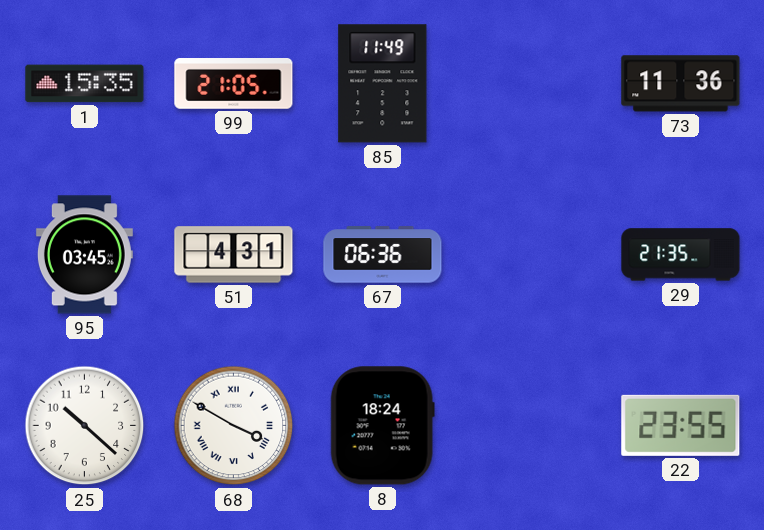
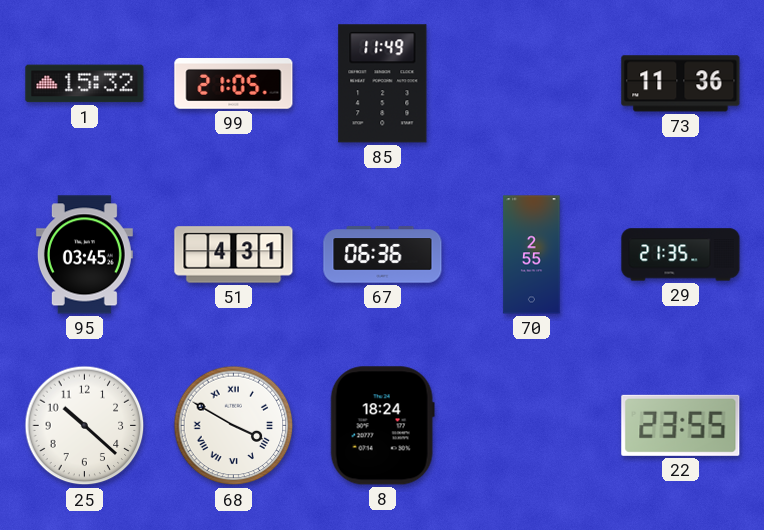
1: 15:35 -> 15:32 (85, 84)
70: none -> 2:55 (532, 255)
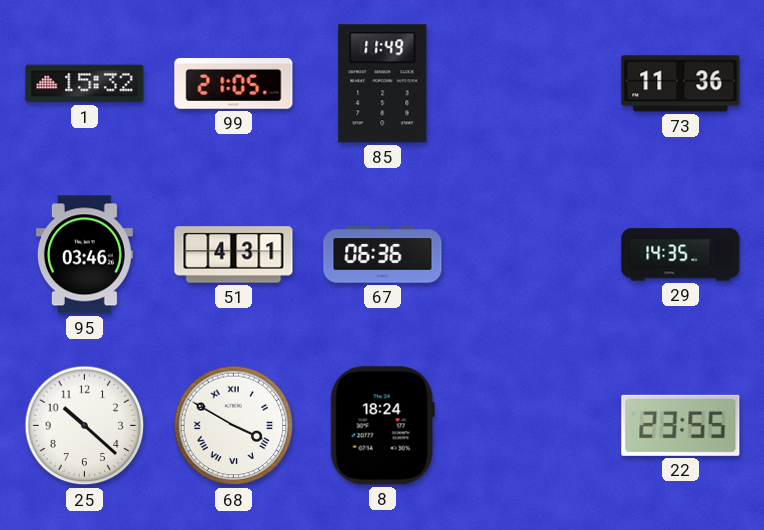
95: 03:45 -> 03:46 (84, 255)
70: 2:55 -> none (532, 255)
29: 21:35 -> 14:35 (681, 255)
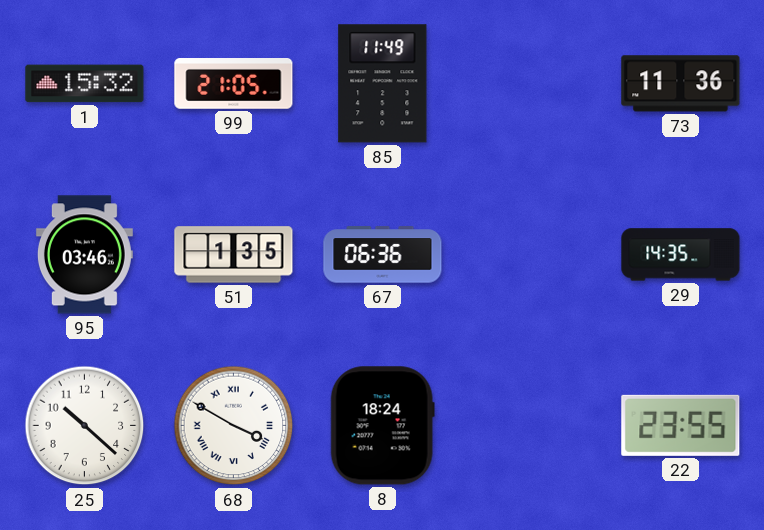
51: 4:31 -> 1:35 (234, 255)
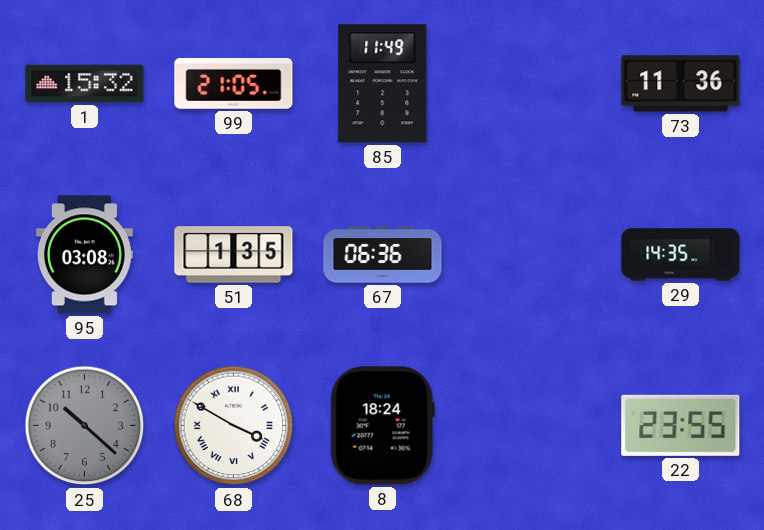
95: 03:46 -> 03:08 (84, 255)
25 dial: white -> grey (85, 426)
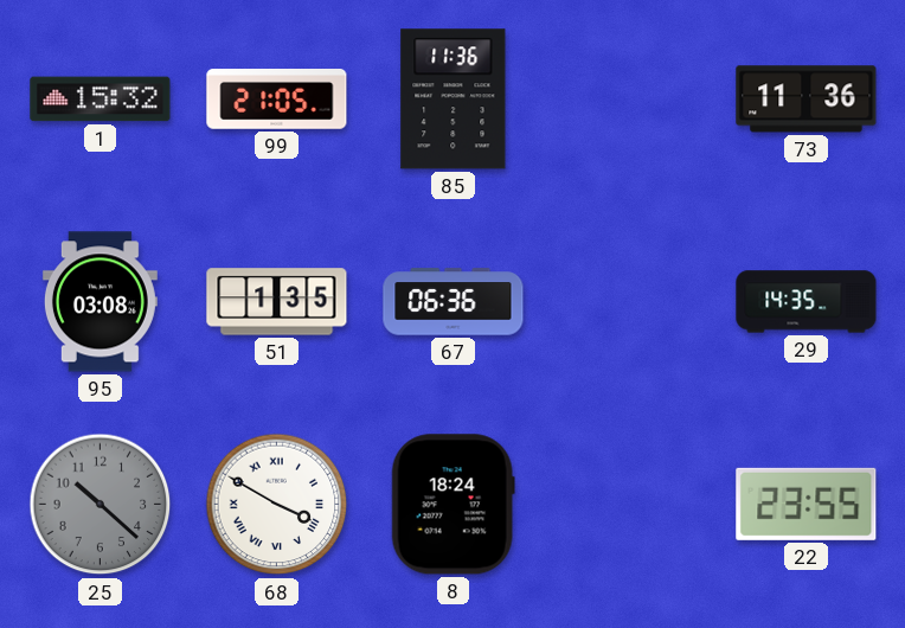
85: 11:49 -> 11:36 (454, 100)
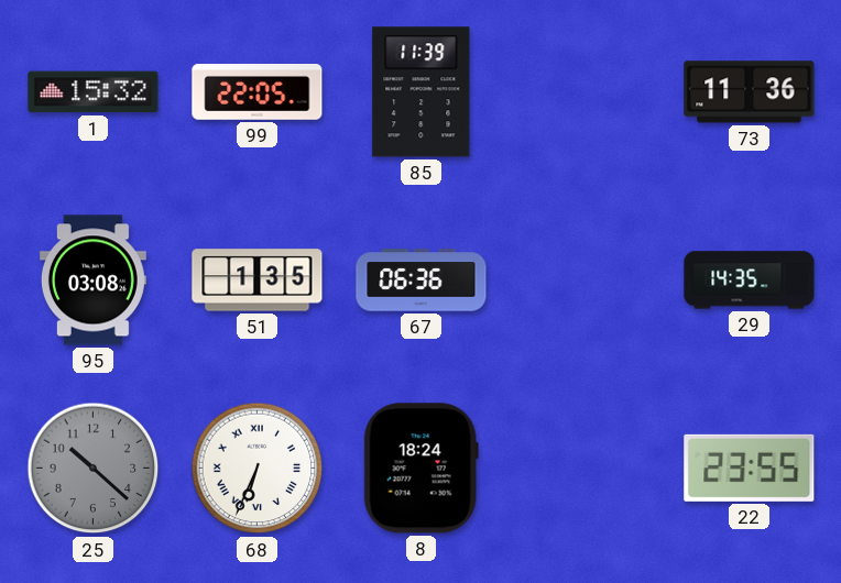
99: 21:05 -> 22:05 (258, 92)
85: 11:36 -> 11:39 (422, 92)
68: 3:50 -> 6:34 (258, 469)
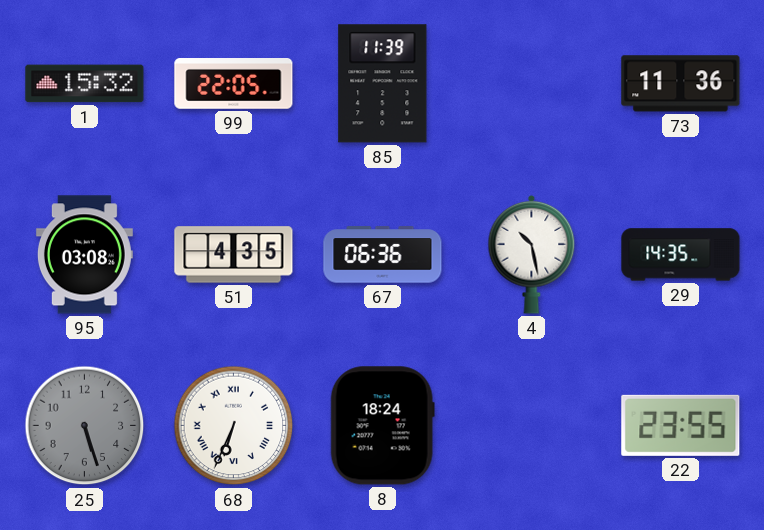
51: 1:35 -> 4:35 (234, 255)
4: none -> 10:28 (532, 254)
25: 10:22 -> 5:27 (85, 426)
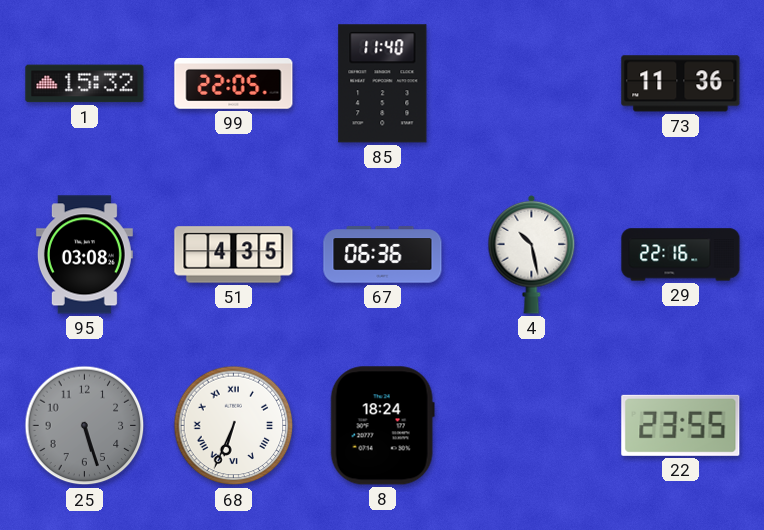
85: 11:39 -> 11:40 (383, 84)
29: 14:35 -> 22:16 (681, 255)
